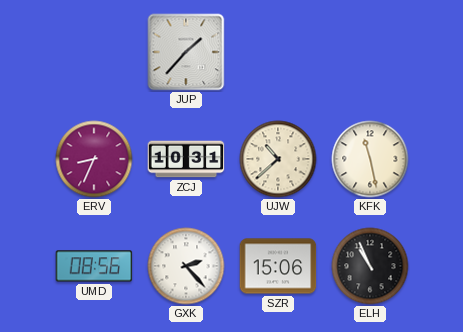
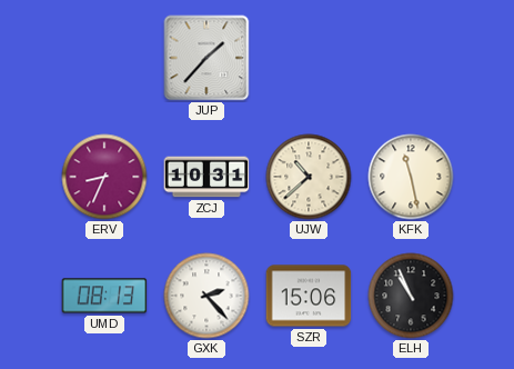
UMD: 08:56 -> 08:13 (104, 296)
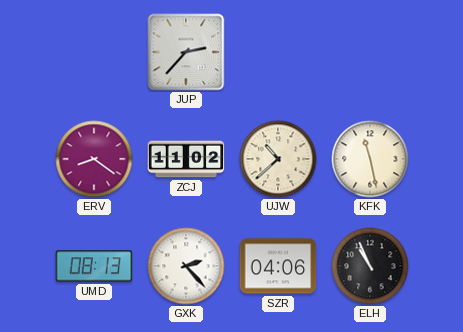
JUP: 1:37 -> 2:37 (186, 52)
ERV: 8:34 -> 8:21 (94, 159)
ZCJ: 10:31 -> 11:02 (186, 159)
SZR: 15:06 -> 04:06 (278, 266)
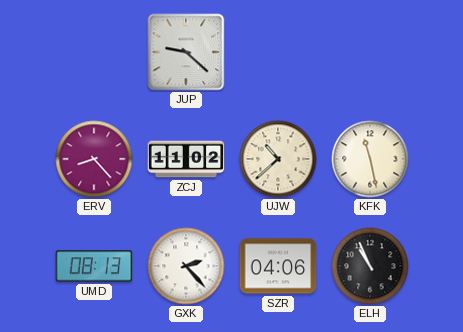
JUP: 2:37 -> 9:22 (186, 52)
ERV: 8:21 -> 8:23 (94, 159)
